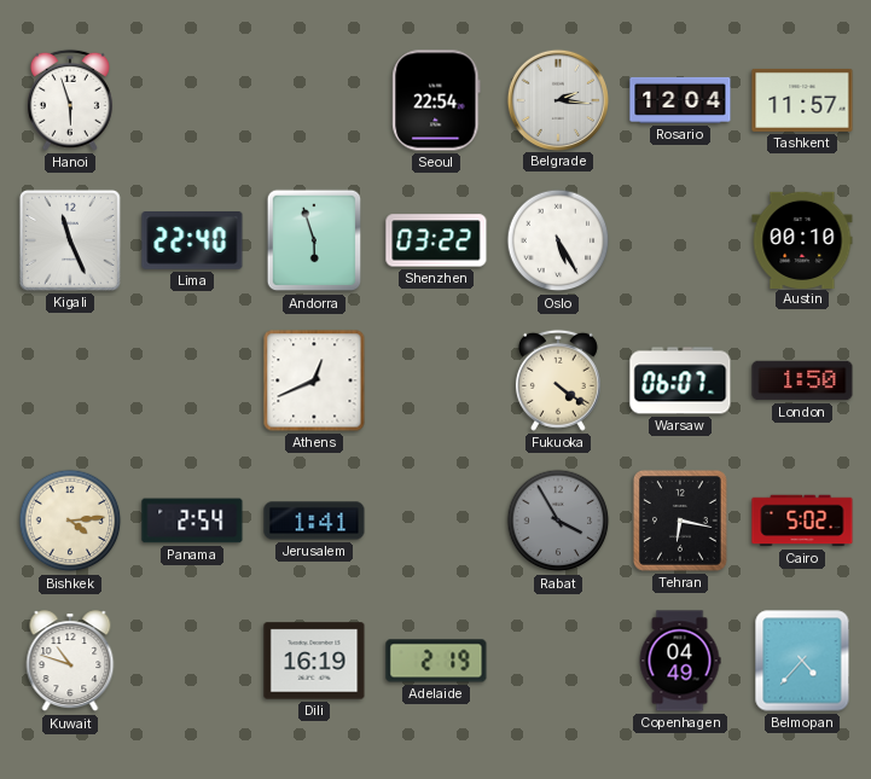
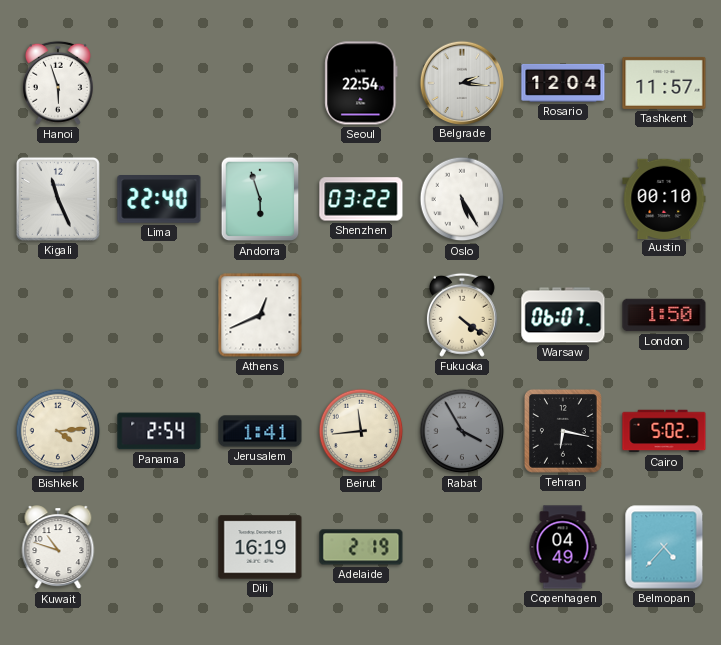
Beirut: none -> 11:44 (361, 431)
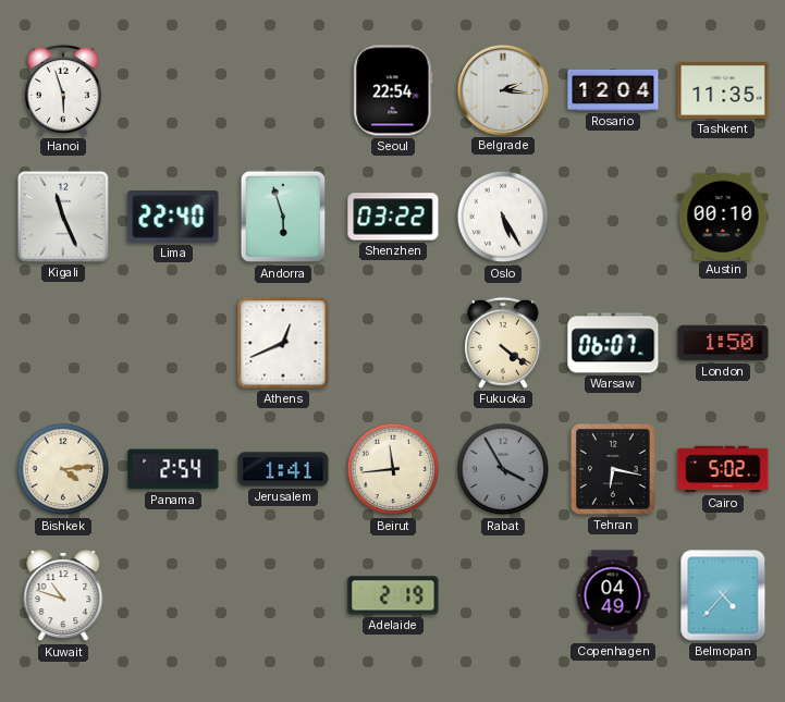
Tashkent: 11:57 -> 11:35 (723, 90)
Dili: 16:19 -> none (260, 547)
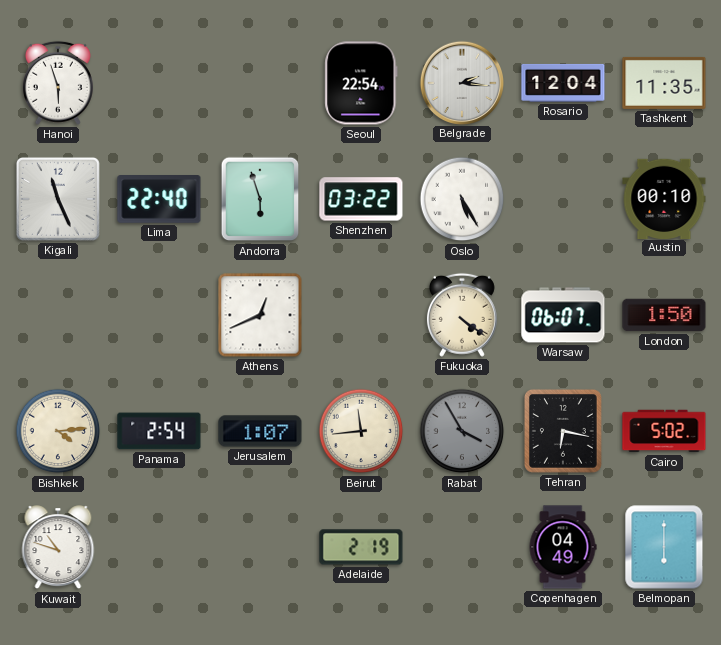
Jerusalem: 1:41 -> 1:07 (260, 431)
Belmopan: 4:37 -> 6:00 (664, 547)
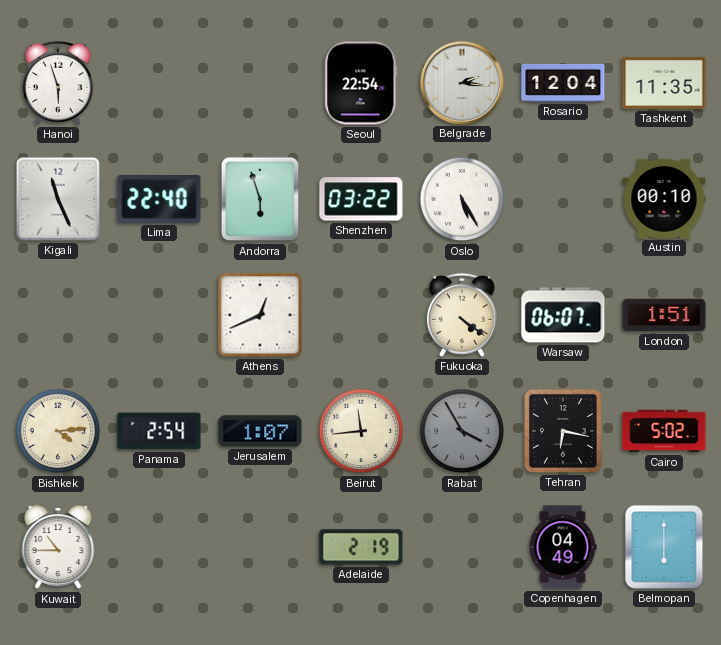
London: 1:50 -> 1:51 (664, 315)
Kuwait: 10:48 -> 10:45 (58, 548)
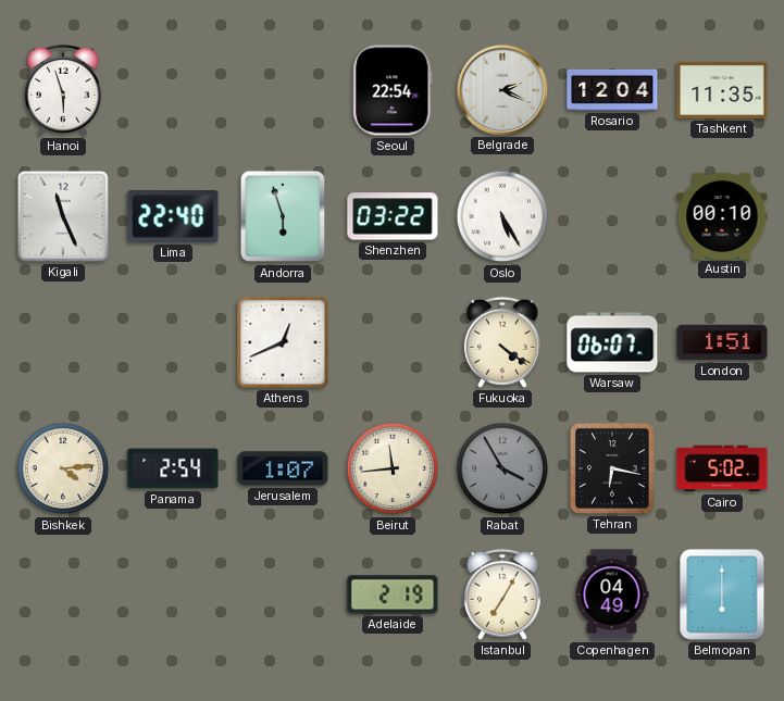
Belgrade: 2:16 -> 2:19 (501, 89)
Kuwait: 10:45 -> none (58, 548)
Istanbul: none -> 7:05 (502, 594)
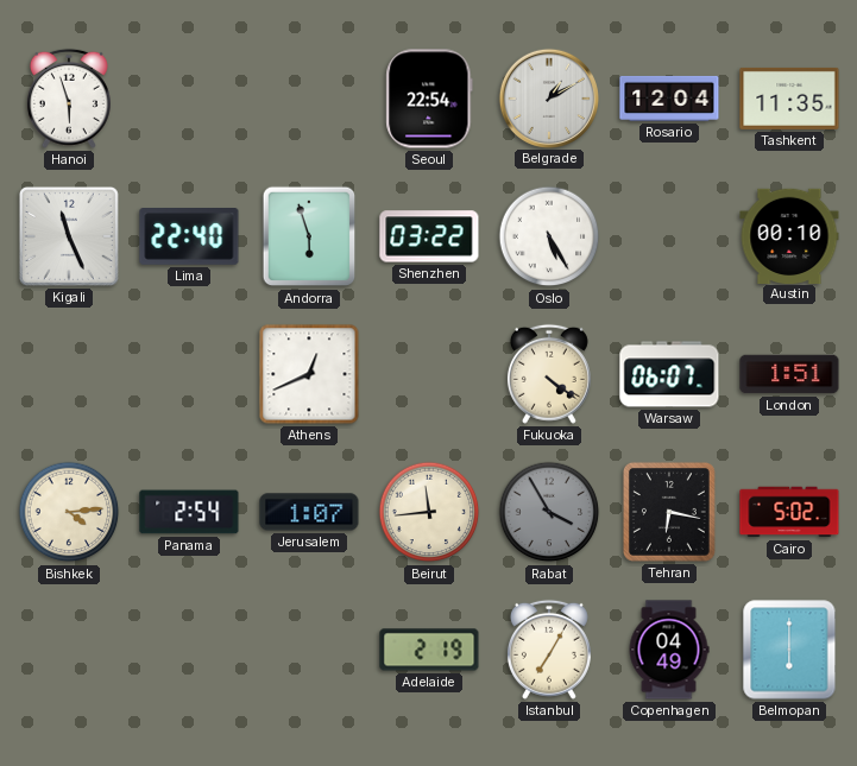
Belgrade: 2:19 -> 1:10 (548, 97)
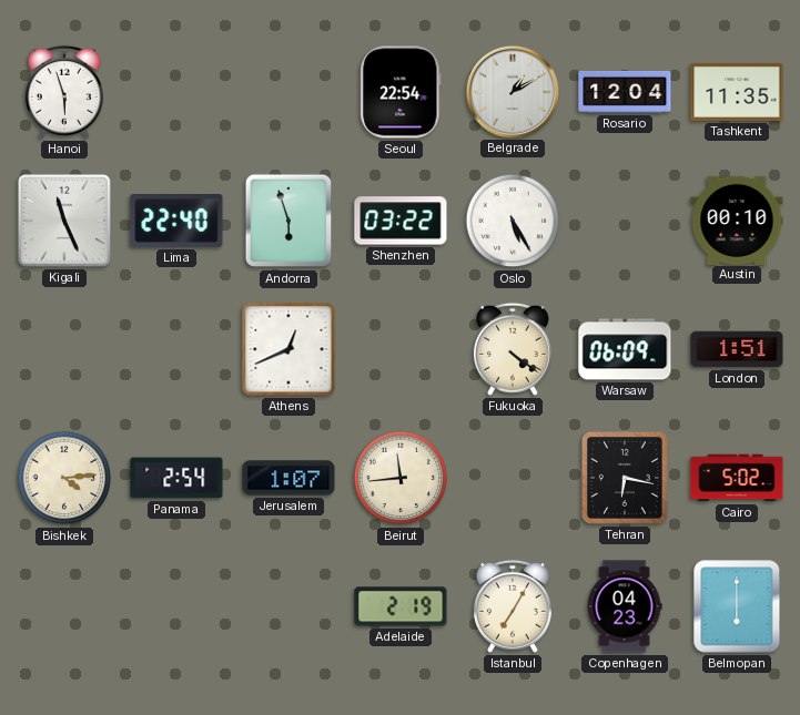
Warsaw: 06:07 -> 06:09 (625, 349)
Rabat: 3:55 -> none (549, 512)
Copenhagen: 04:49 -> 04:23 (625, 606)
